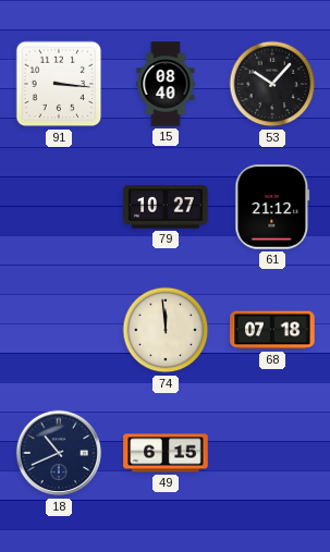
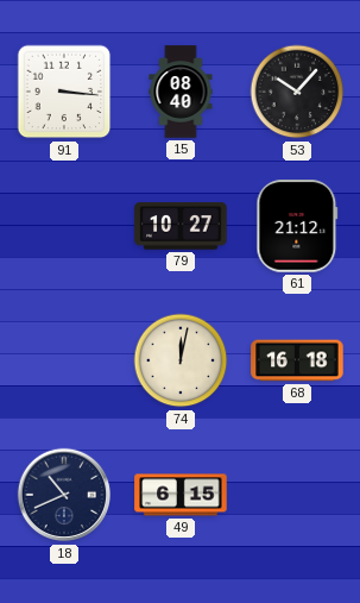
74: 11:59 -> 12:02 (181, 360)
68: 07:18 -> 16:18 (297, 360)
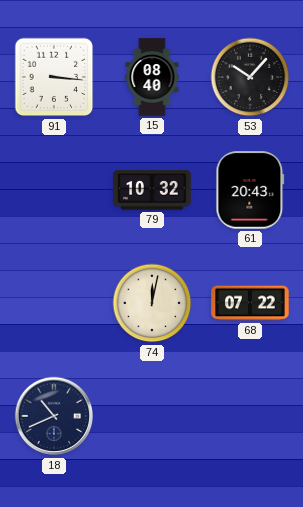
79: 10:27 -> 10:32 (152, 190)
61: 21:12 -> 20:43 (250, 190)
68: 16:18 -> 07:22 (250, 303)
49: 6:15 -> none (181, 495)
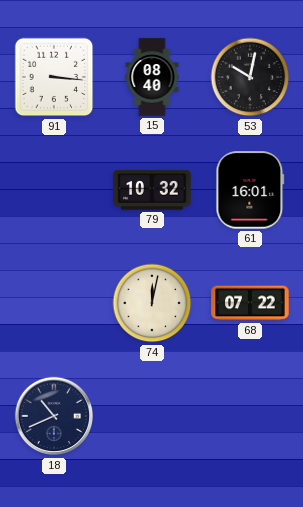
53: 10:07 -> 10:02 (250, 77)
61: 20:43 -> 16:01 (250, 190)
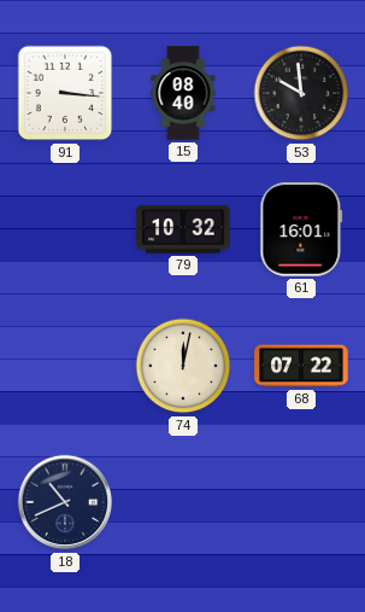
53: 10:02 -> 9:59 (301, 93)
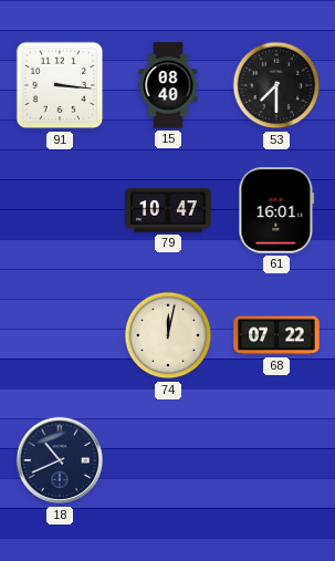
53: 9:59 -> 7:30 (276, 85)
79: 10:32 -> 10:47 (168, 210)
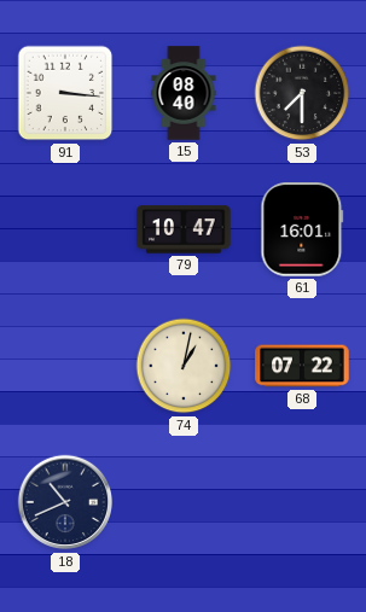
74: 12:02 -> 1:02 (184, 366)
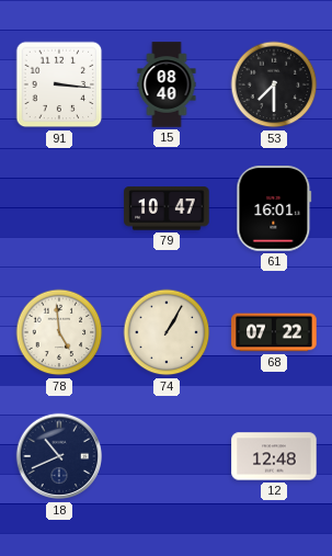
78: none -> 4:59 (59, 332)
74: 1:02 -> 1:05 (167, 332)
12: none -> 12:48 (274, 456)
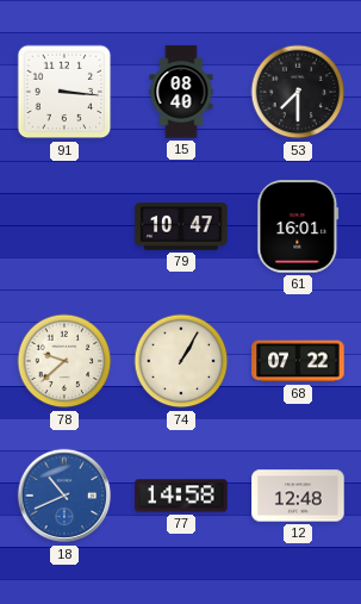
78: 4:59 -> 9:38 (64, 361)
18 dial: navy -> blue (64, 496)
77: none -> 14:58 (181, 496)
